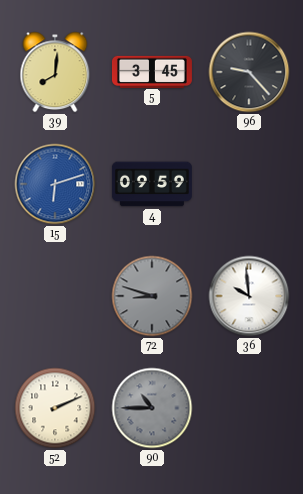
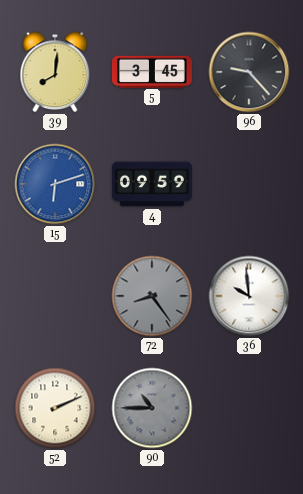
72: 8:48 -> 8:24 (152, 296)
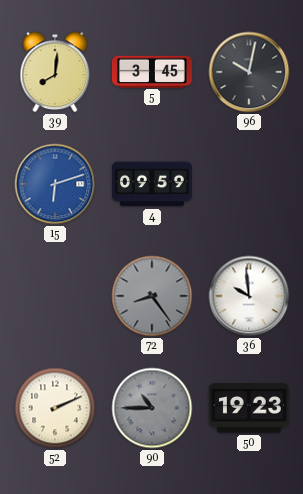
96: 9:23 -> 10:02 (249, 72)
50: none -> 19:23 (249, 408)
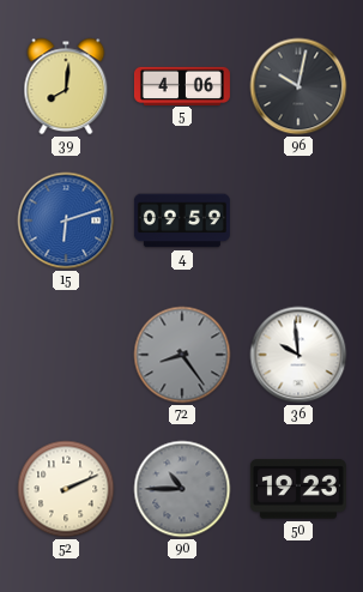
5: 3:45 -> 4:06 (182, 85)
